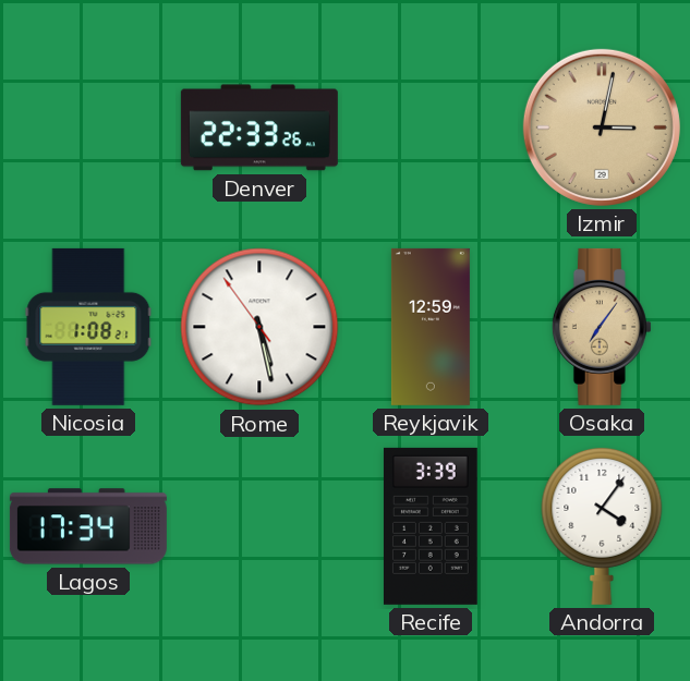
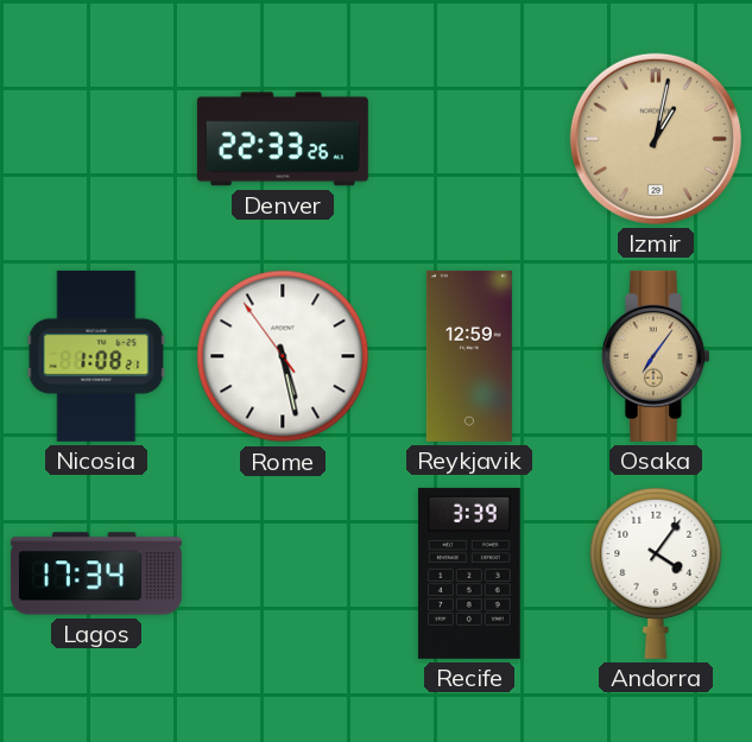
Izmir: 3:02 -> 1:02 (656, 139)
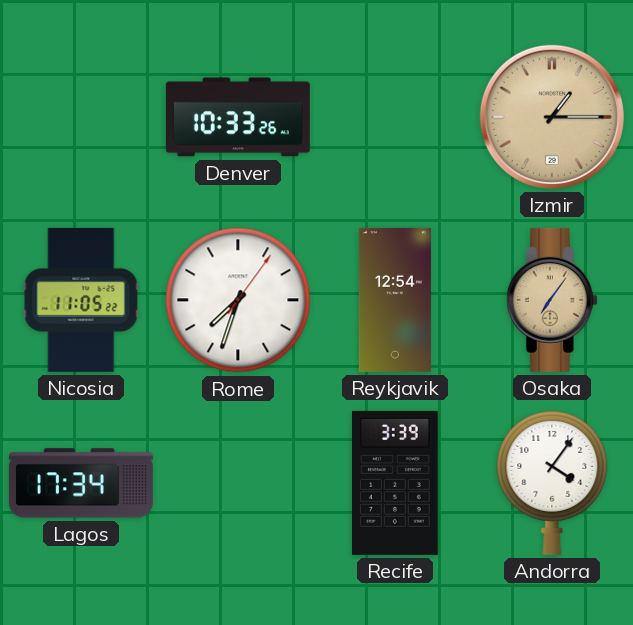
Denver: 22:33 -> 10:33 (238, 117)
Izmir: 1:02 -> 1:15 (552, 117)
Nicosia: 1:08 -> 11:05 (81, 300)
Rome: 5:27 -> 7:33 (238, 300)
Reykjavik: 12:59 -> 12:54 (395, 300)
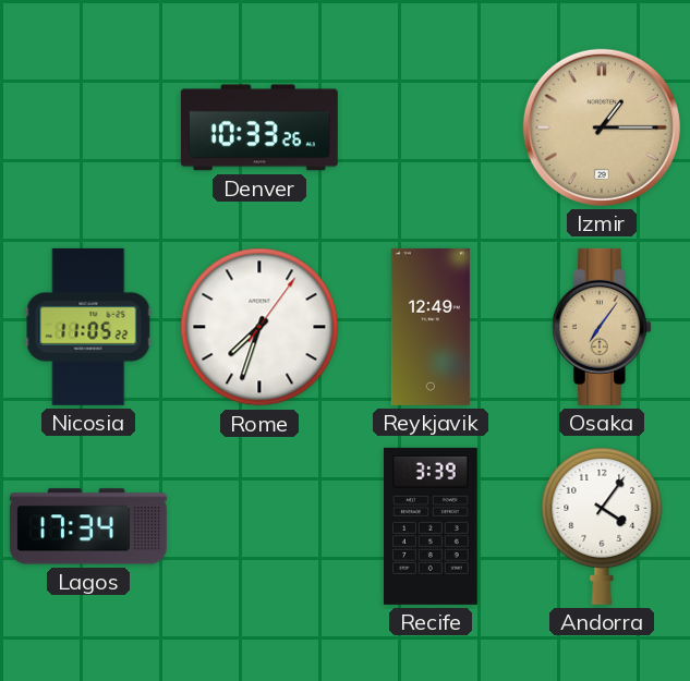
Reykjavik: 12:54 -> 12:49 (431, 327)
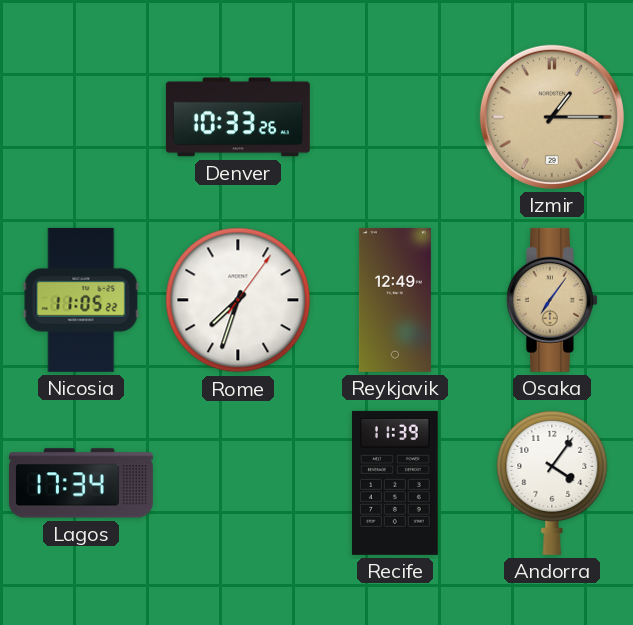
Recife: 3:39 -> 11:39 (395, 483)
